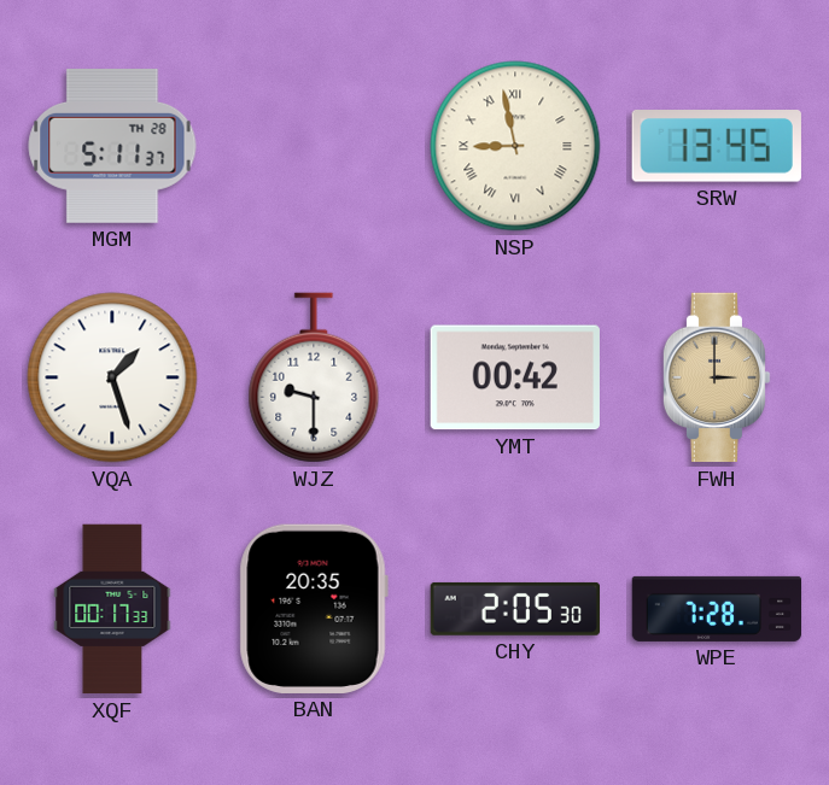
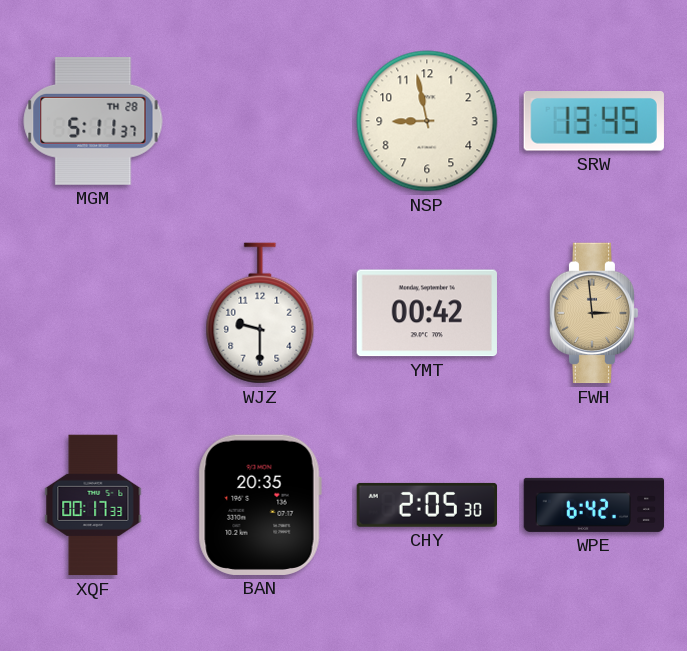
NSP numerals: Roman -> Arabic (427, 121)
VQA: 1:27 -> none (112, 377)
FWH: 3:00 -> 2:59 (594, 313)
WPE: 7:28 -> 6:42 (594, 505)
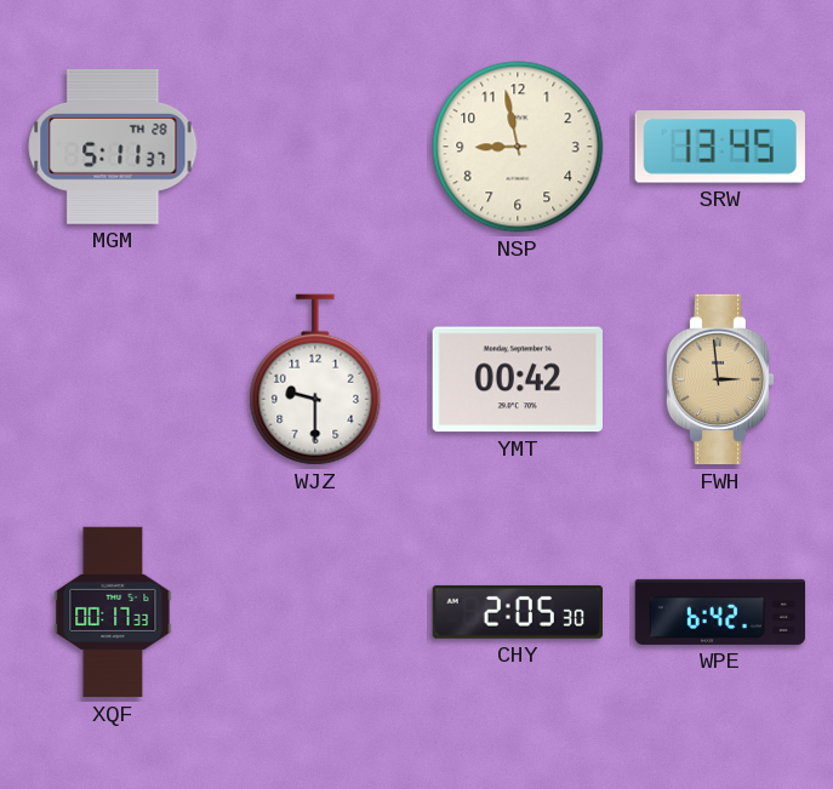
BAN: 20:35 -> none (260, 505)
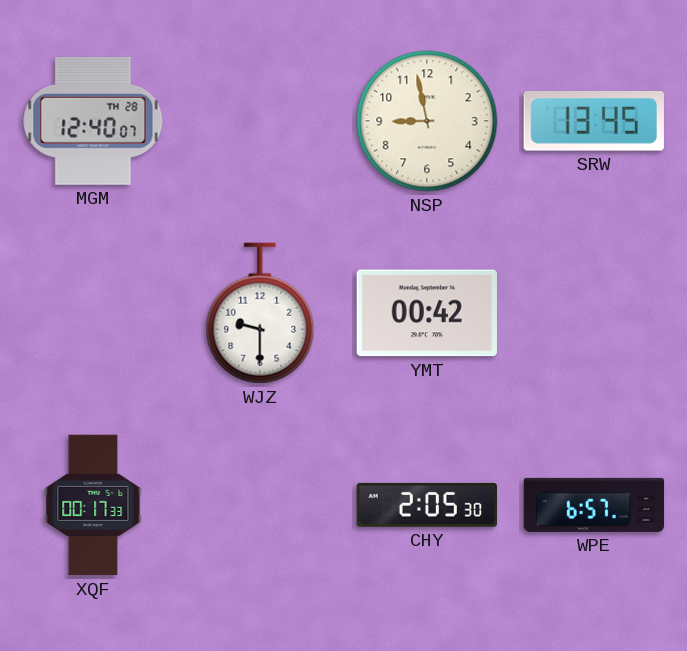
MGM: 5:11 -> 12:40 (93, 122)
FWH: 2:59 -> none (720, 379)
WPE: 6:42 -> 6:57 (594, 505)
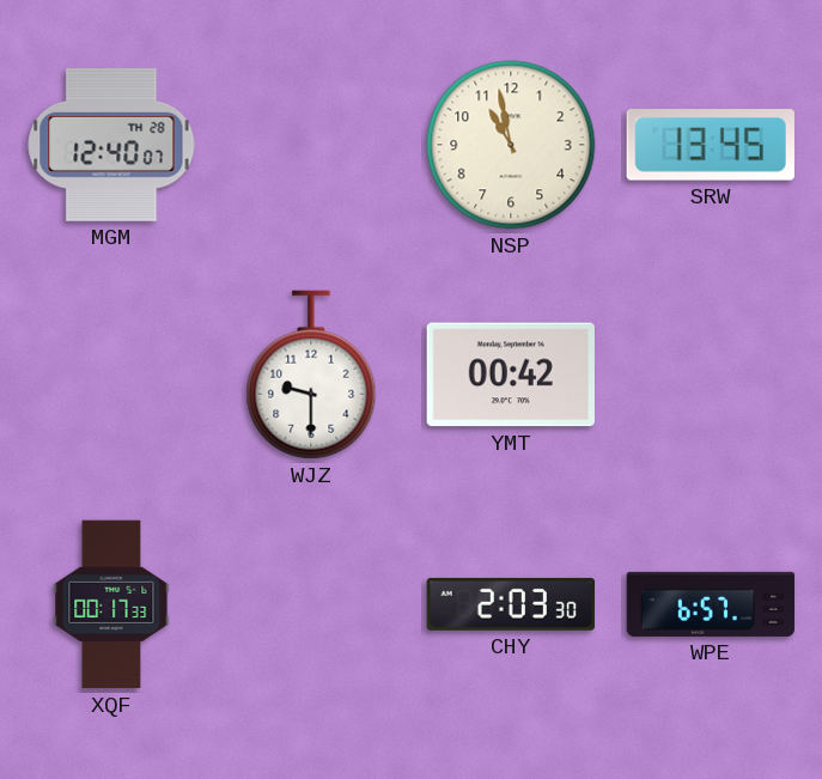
NSP: 8:58 -> 10:58 (511, 145)
CHY: 2:05 -> 2:03 (510, 604)
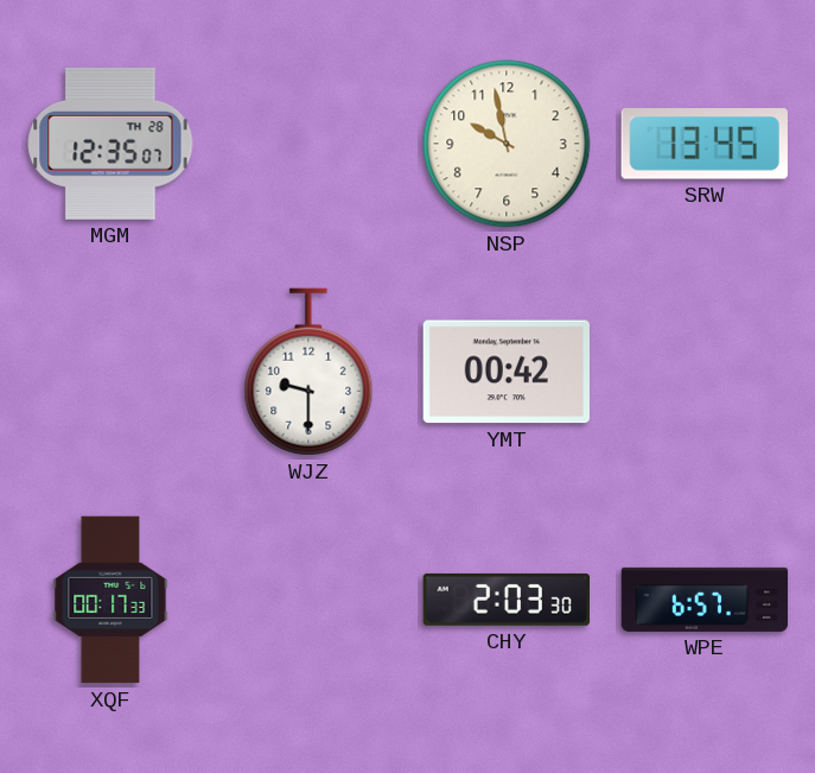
MGM: 12:40 -> 12:35 (110, 145)
NSP: 10:58 -> 9:58 (507, 144)
